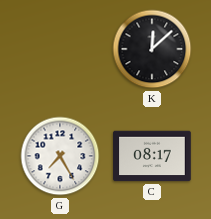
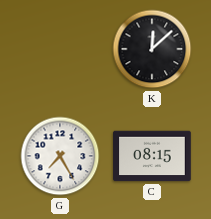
C: 08:17 -> 08:15 (152, 156)
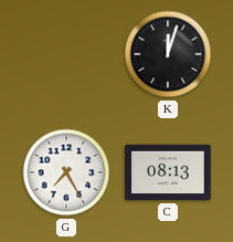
K: 12:08 -> 12:03 (168, 54)
C: 08:15 -> 08:13 (168, 172)
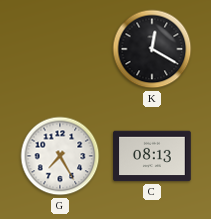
K: 12:03 -> 12:20 (152, 49)
